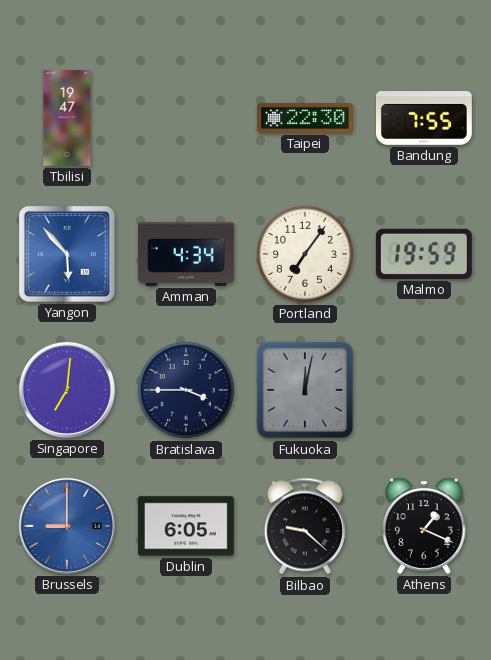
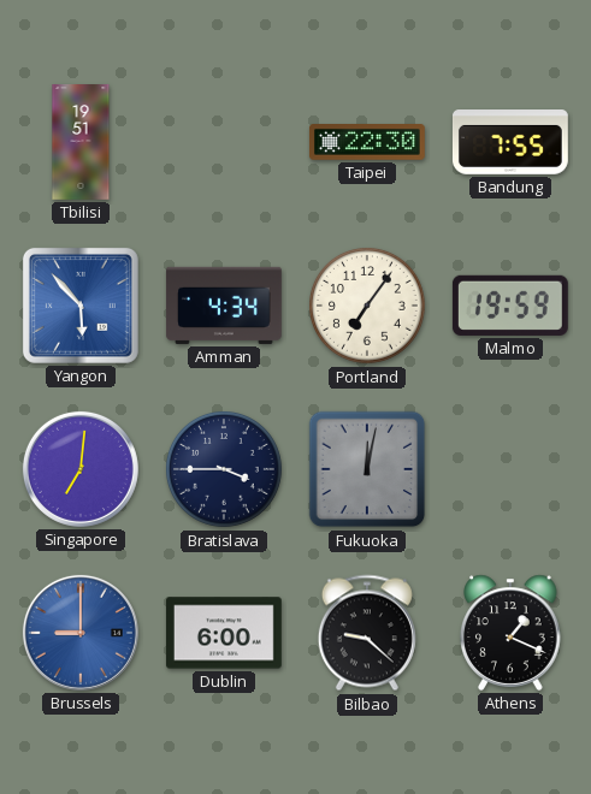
Tbilisi: 19:47 -> 19:51 (81, 143)
Dublin: 6:05 -> 6:00 (224, 633)
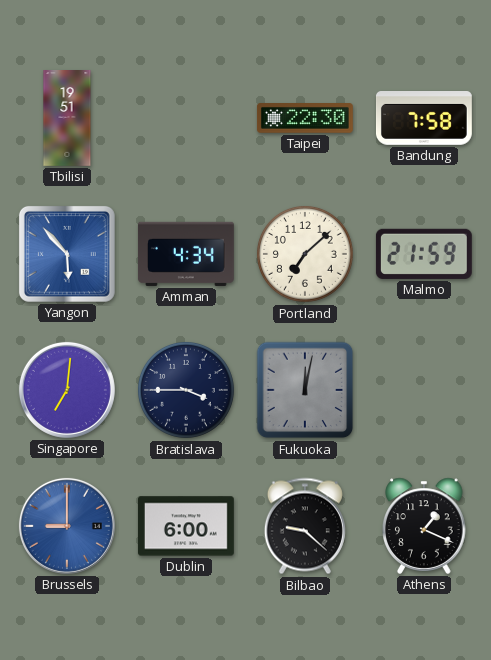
Bandung: 7:55 -> 7:58 (424, 119)
Portland: 7:06 -> 7:08 (306, 255)
Malmo: 19:59 -> 21:59 (424, 254)
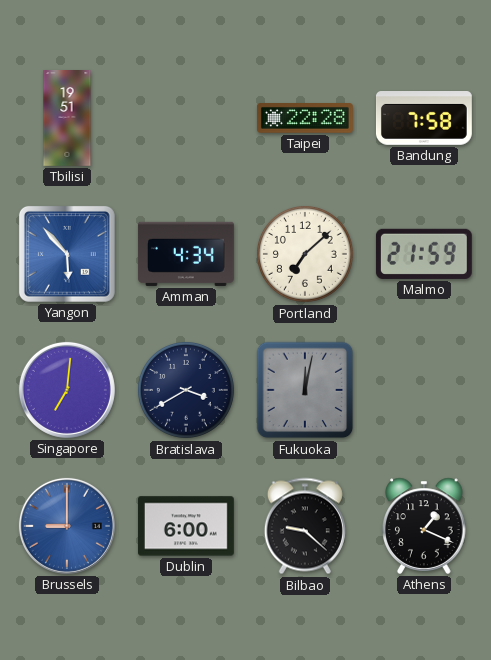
Taipei: 22:30 -> 22:28 (305, 119)
Bratislava: 3:45 -> 3:40 (187, 391)
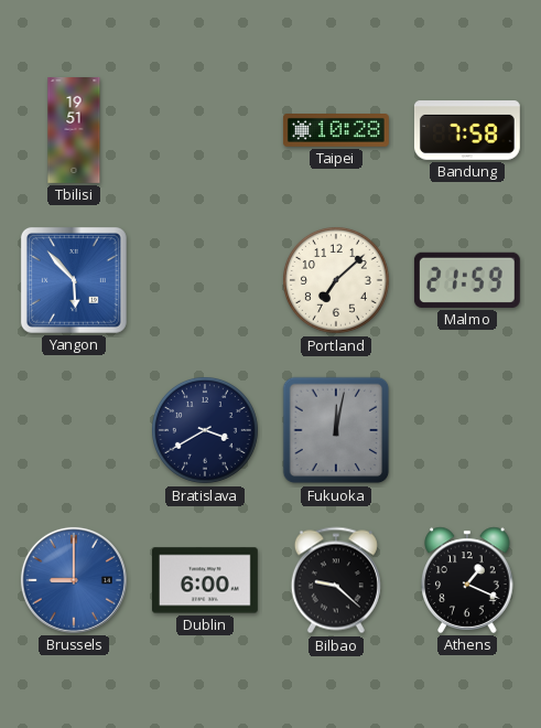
Taipei: 22:28 -> 10:28 (336, 131)
Amman: 4:34 -> none (186, 254)
Singapore: 7:01 -> none (67, 390)
